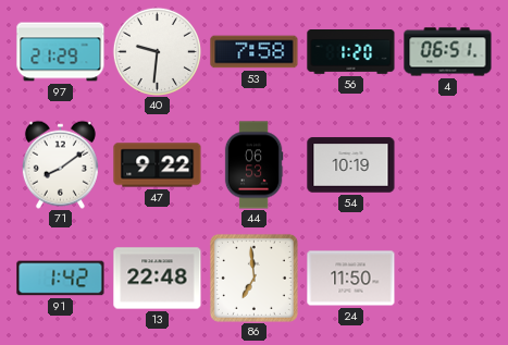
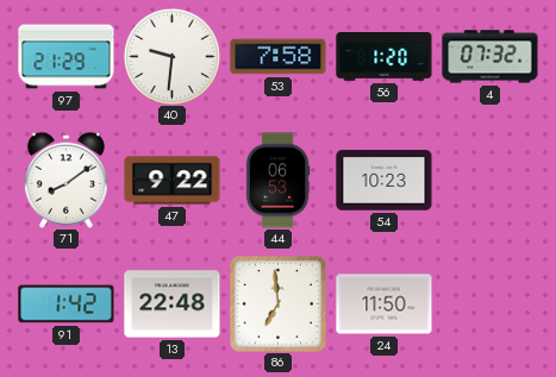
4: 06:51 -> 07:32 (491, 57)
54: 10:19 -> 10:23 (385, 181)
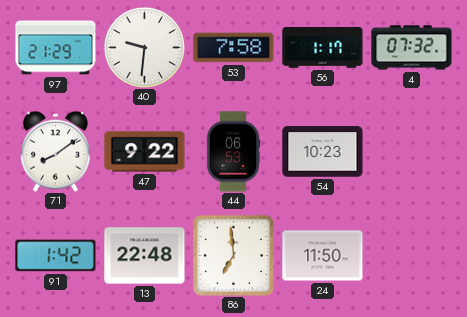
56: 1:20 -> 1:17 (323, 48)
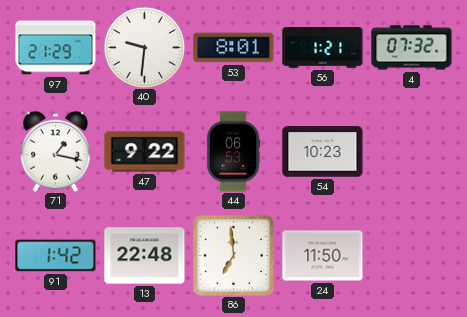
53: 7:58 -> 8:01 (234, 48)
56: 1:17 -> 1:21 (323, 48)
71: 8:09 -> 1:17 (55, 151)
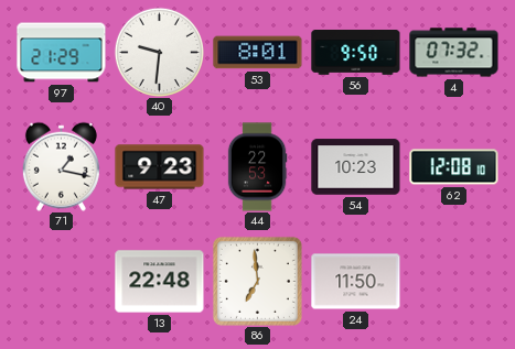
56: 1:21 -> 9:50 (356, 53)
47: 9:22 -> 9:23 (160, 167)
44: 06:53 -> 22:53 (257, 167)
62: none -> 12:08 (454, 167)
91: 1:42 -> none (56, 256)
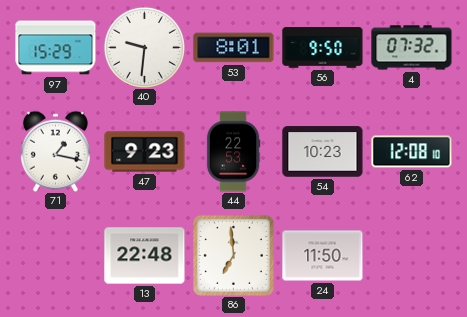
97: 21:29 -> 15:29 (56, 48)
